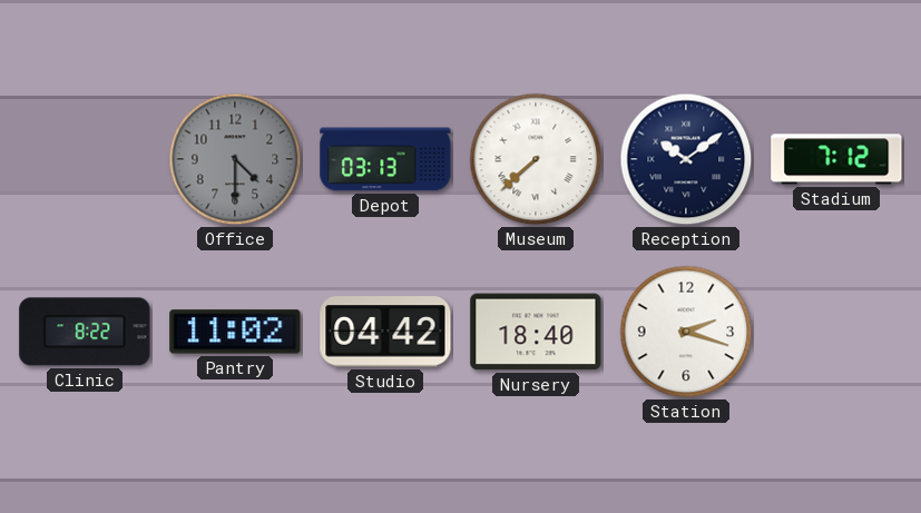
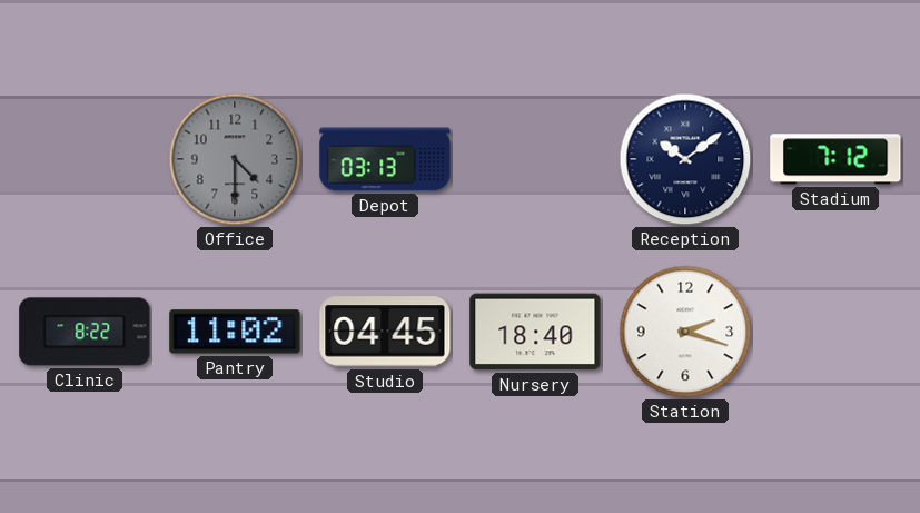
Museum: 7:38 -> none (536, 159)
Studio: 04:42 -> 04:45 (385, 332)
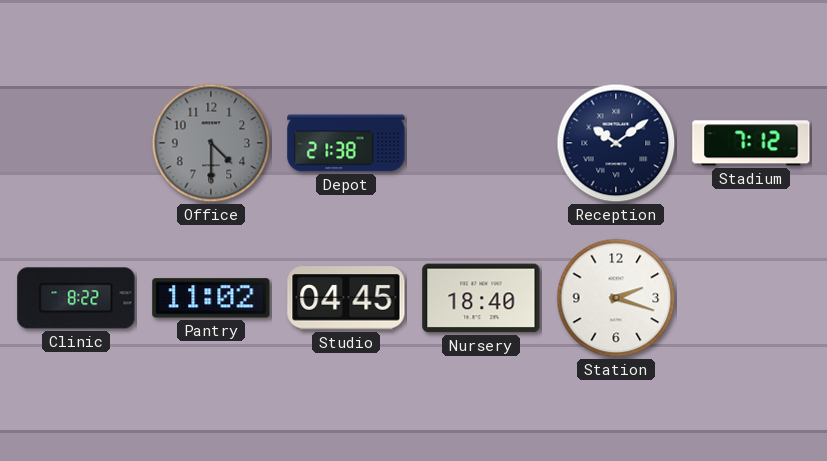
Depot: 03:13 -> 21:38 (346, 143)
